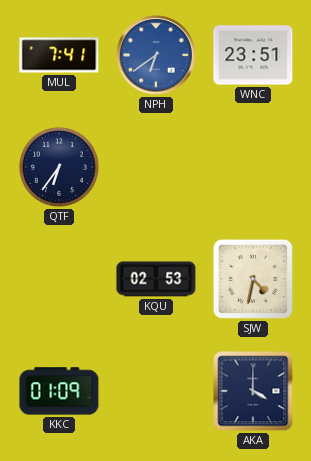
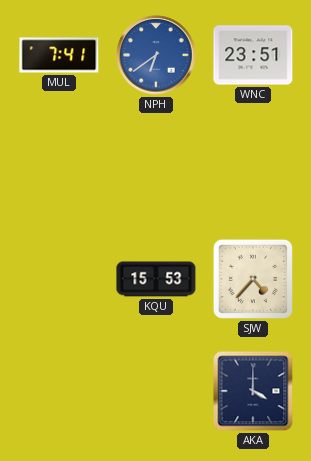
QTF: 6:36 -> none (59, 167)
KQU: 02:53 -> 15:53 (156, 279)
SJW: 4:32 -> 4:37 (253, 279)
KKC: 01:09 -> none (59, 391)
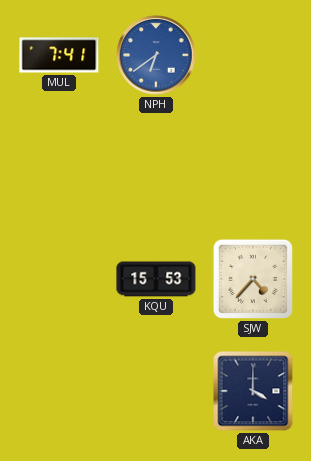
WNC: 23:51 -> none (253, 55)
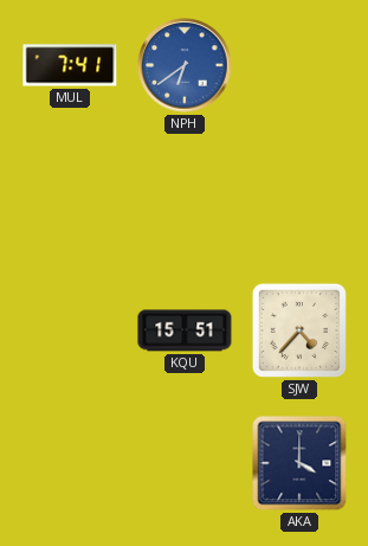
KQU: 15:53 -> 15:51 (185, 330)
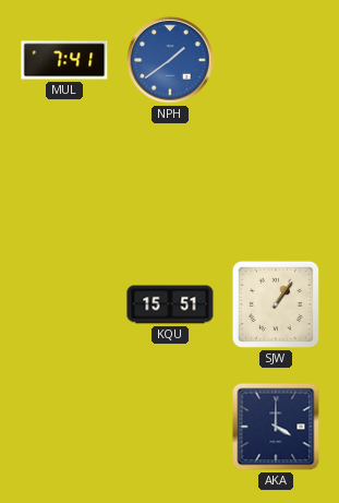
NPH: 6:39 -> 1:39 (170, 60)
SJW: 4:37 -> 1:06 (276, 304)
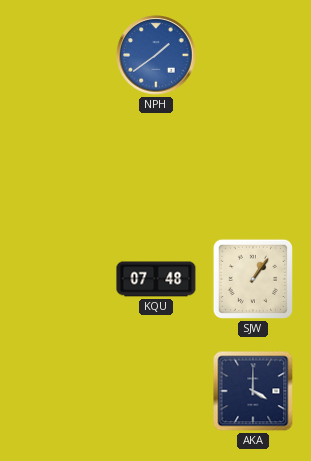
MUL: 7:41 -> none (64, 60)
KQU: 15:51 -> 07:48 (156, 279)
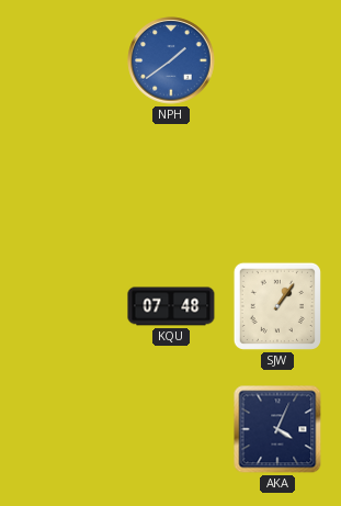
AKA: 4:00 -> 4:04 (277, 429)
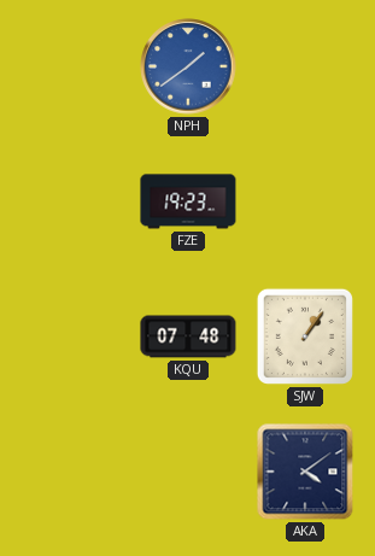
FZE: none -> 19:23 (188, 201)
AKA: 4:04 -> 4:09 (305, 472)
